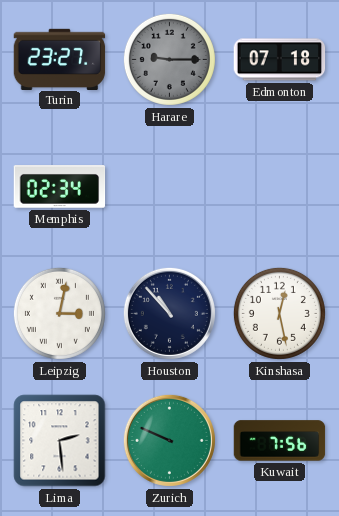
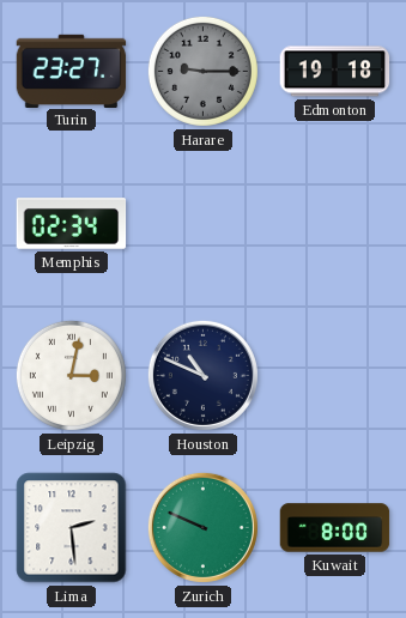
Edmonton: 07:18 -> 19:18 (335, 72)
Houston: 10:53 -> 10:49 (202, 375)
Kinshasa: 12:28 -> none (279, 313)
Kuwait: 7:56 -> 8:00 (335, 528)
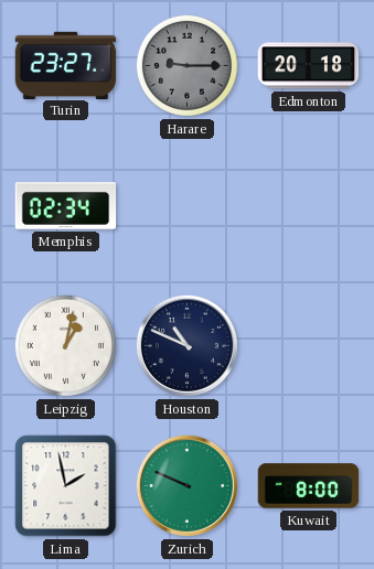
Edmonton: 19:18 -> 20:18 (309, 66)
Leipzig: 3:02 -> 1:02 (65, 345)
Lima: 2:29 -> 1:58 (66, 486)
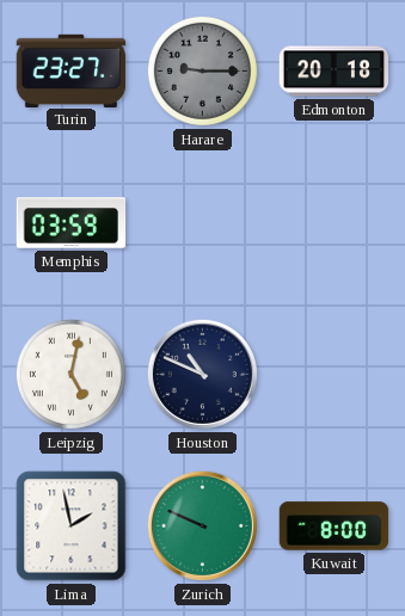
Memphis: 02:34 -> 03:59 (72, 223)
Leipzig: 1:02 -> 5:02 (70, 374)
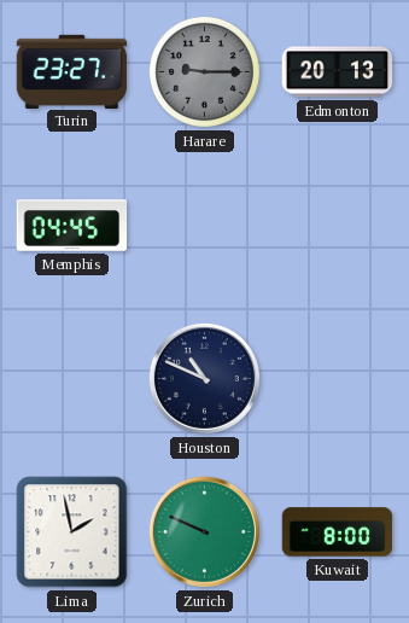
Edmonton: 20:18 -> 20:13 (338, 72)
Memphis: 03:59 -> 04:45 (72, 226)
Leipzig: 5:02 -> none (70, 374)
